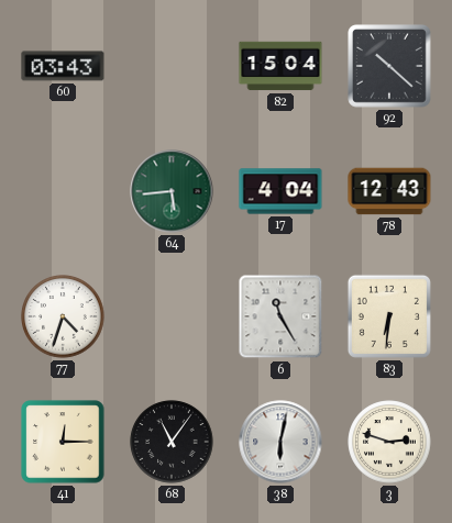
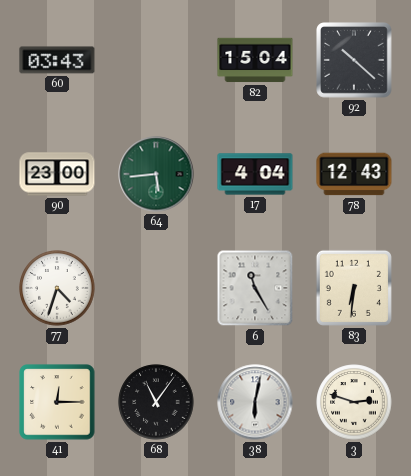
90: none -> 23:00 (57, 174)
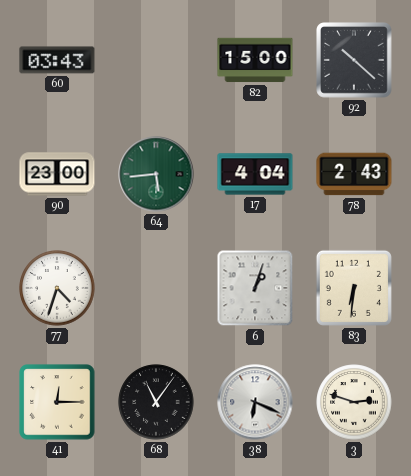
82: 15:04 -> 15:00 (255, 60)
78: 12:43 -> 2:43 (354, 174)
6: 11:25 -> 1:03 (255, 288)
38: 6:02 -> 6:19 (255, 402)
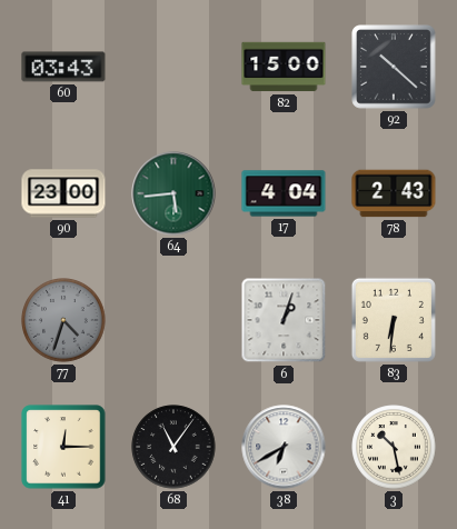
77 dial: white -> grey (63, 320)
38: 6:19 -> 6:40 (284, 447)
3: 2:48 -> 10:28 (394, 447)
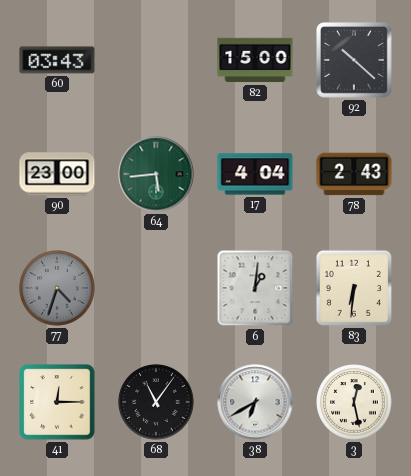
6: 1:03 -> 1:01 (255, 288)
3: 10:28 -> 12:28 (354, 402)
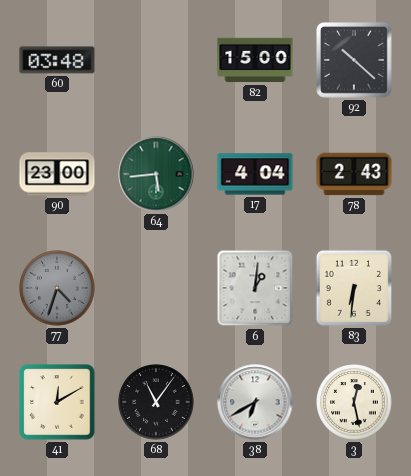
60: 03:43 -> 03:48 (57, 60)
41: 12:15 -> 12:10 (57, 402)
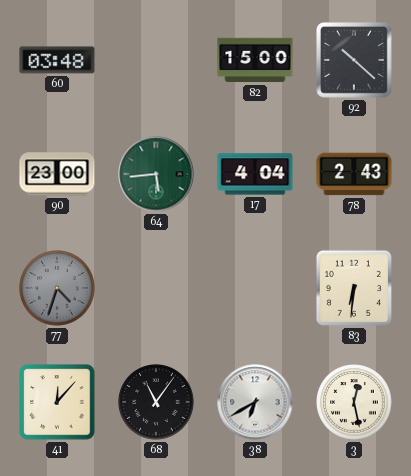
6: 1:01 -> none (255, 288)
41: 12:10 -> 12:07 (57, 402)
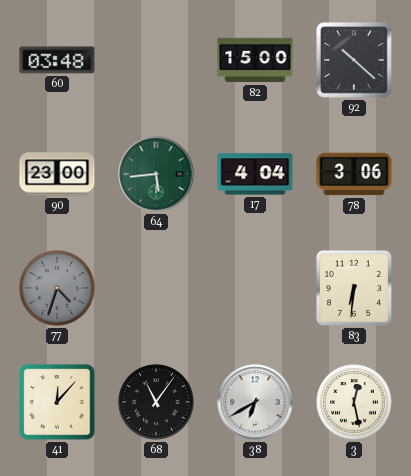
78: 2:43 -> 3:06 (354, 174)
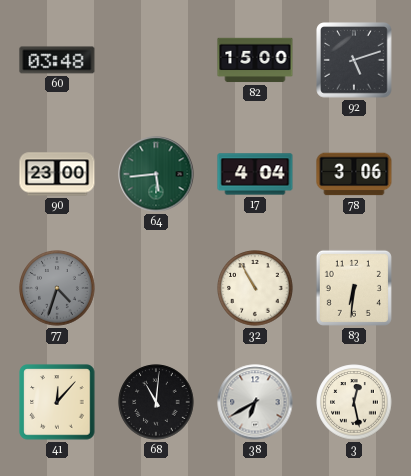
92: 10:22 -> 5:12 (354, 60)
32: none -> 10:55 (255, 288)
68: 11:06 -> 11:01 (156, 402)
